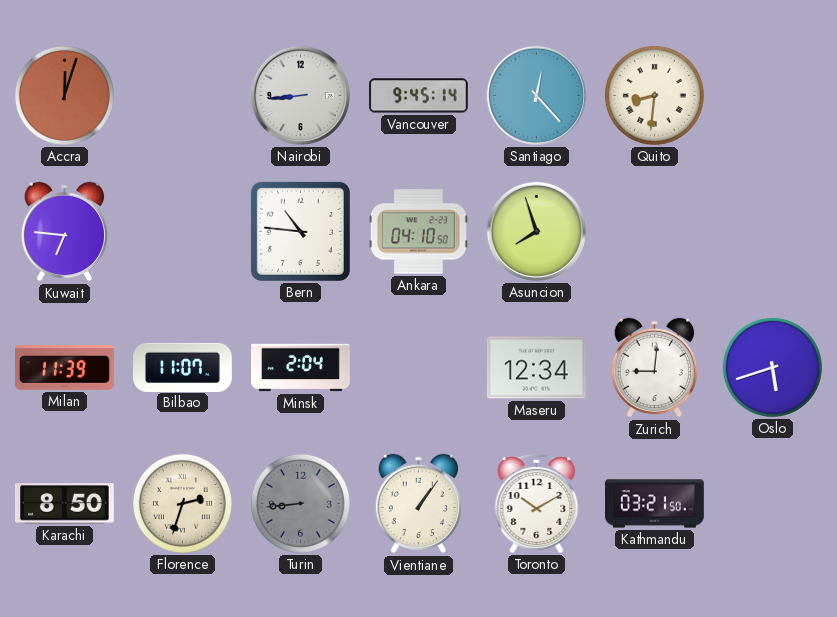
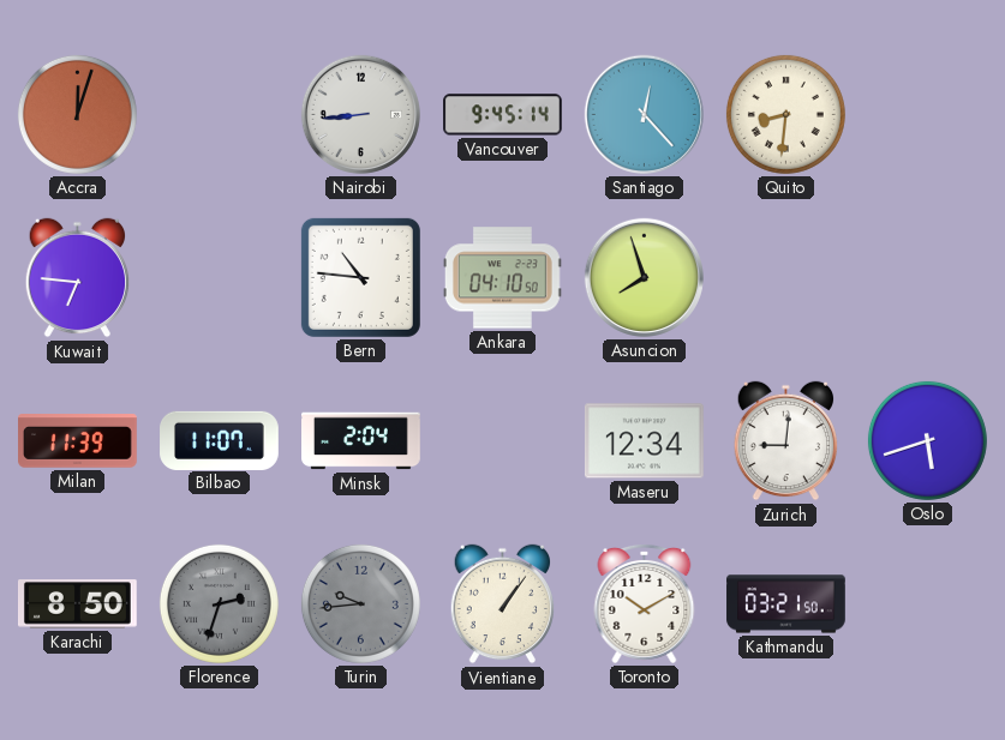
Florence dial: cream -> grey (219, 603)
Turin: 8:44 -> 9:44 (360, 603)
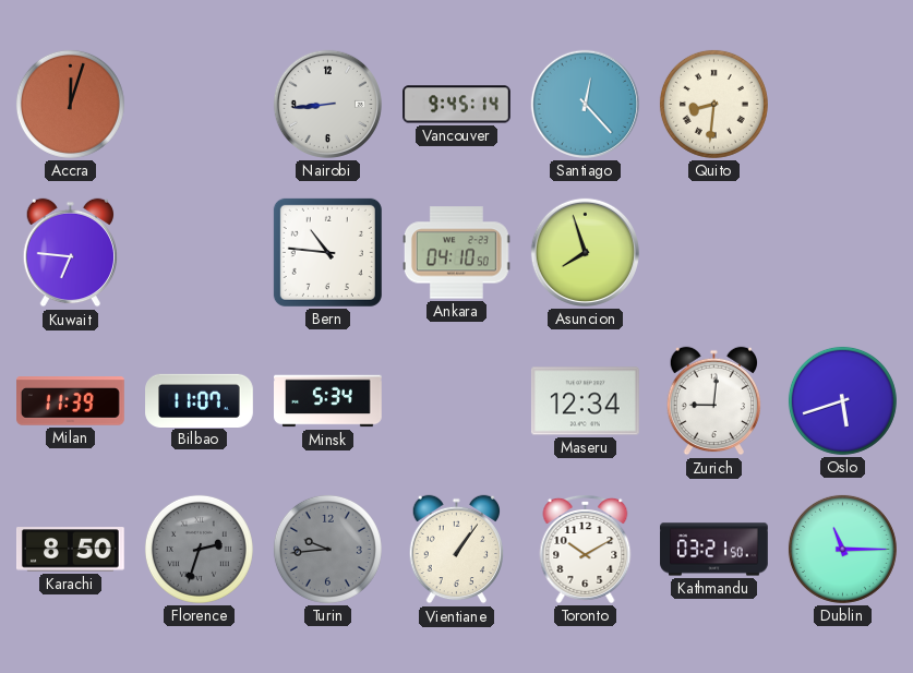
Minsk: 2:04 -> 5:34 (328, 401)
Dublin: none -> 11:15 (842, 549)
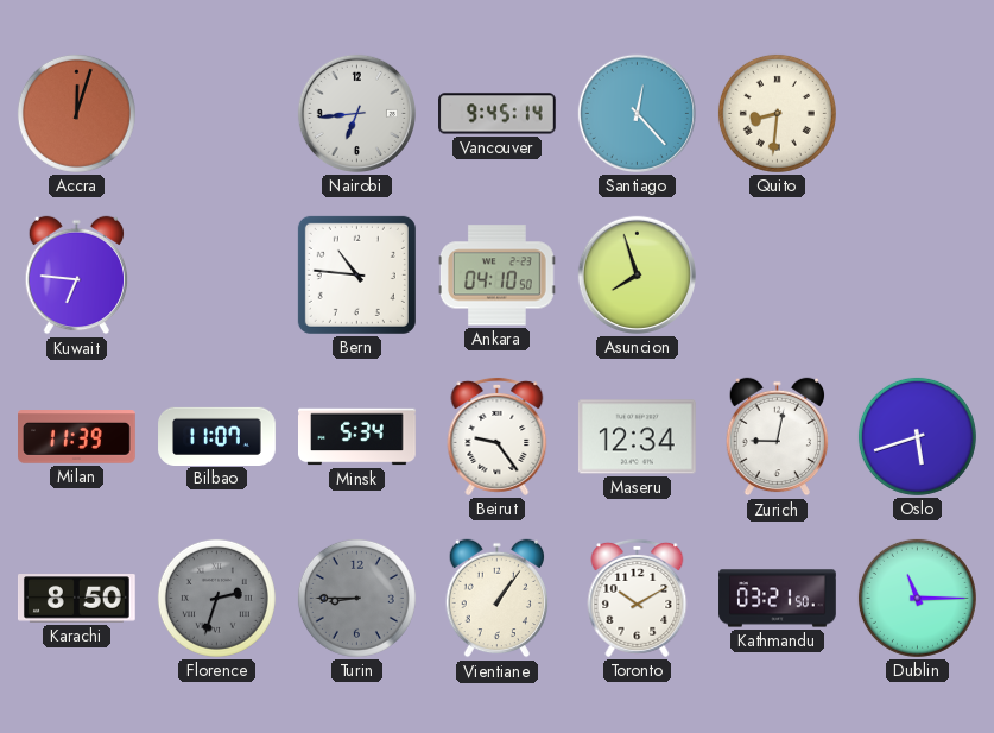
Nairobi: 8:44 -> 6:44 (356, 113)
Beirut: none -> 9:24 (498, 436)
Zurich: 9:01 -> 9:02 (777, 437)
Turin: 9:44 -> 8:45 (356, 598)
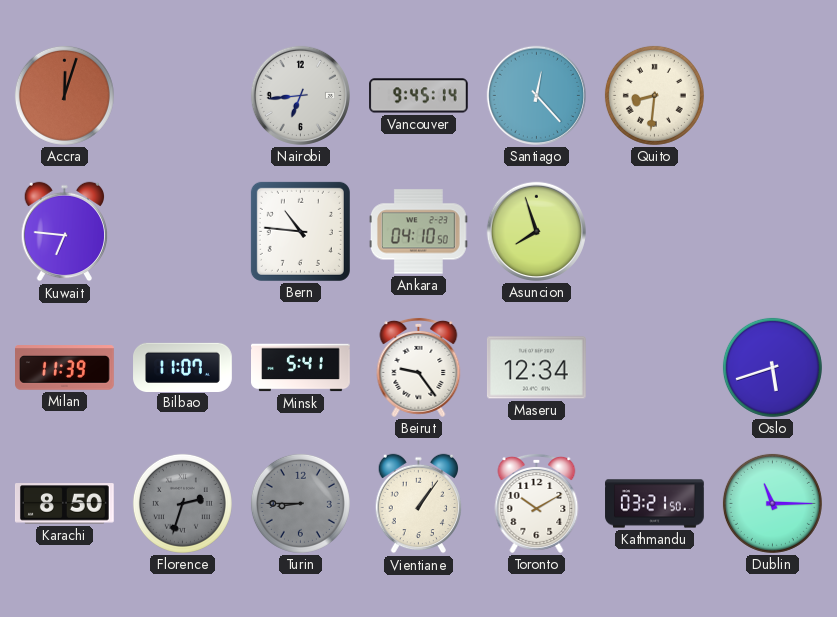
Minsk: 5:34 -> 5:41 (301, 368)
Zurich: 9:02 -> none (777, 437)
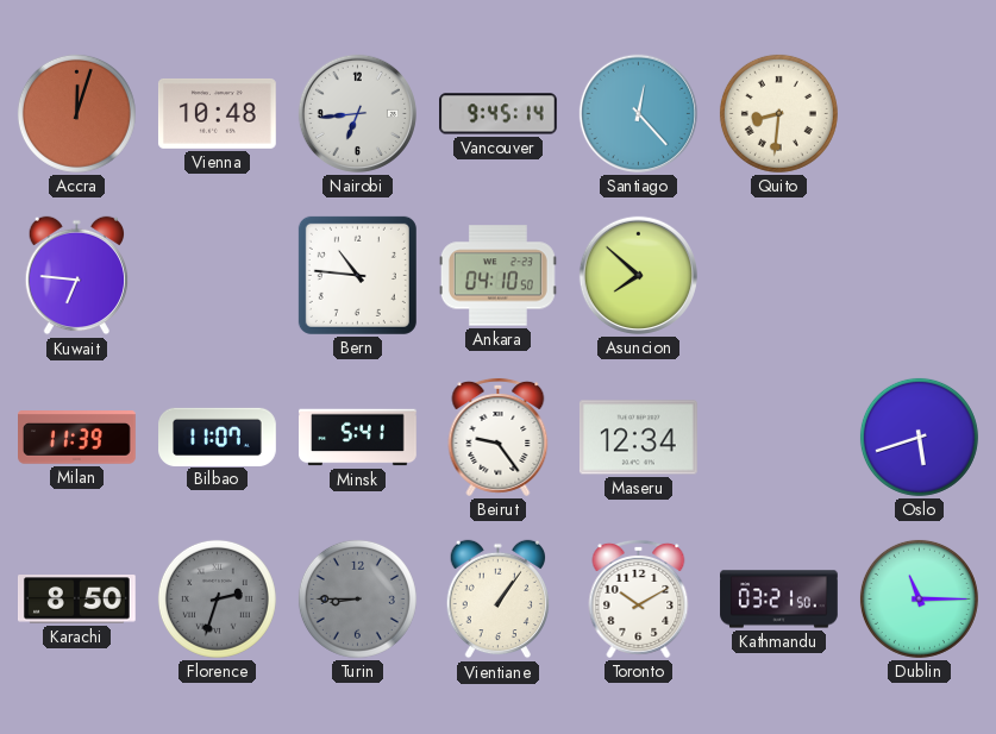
Vienna: none -> 10:48 (217, 113)
Asuncion: 7:57 -> 7:52 (638, 275)
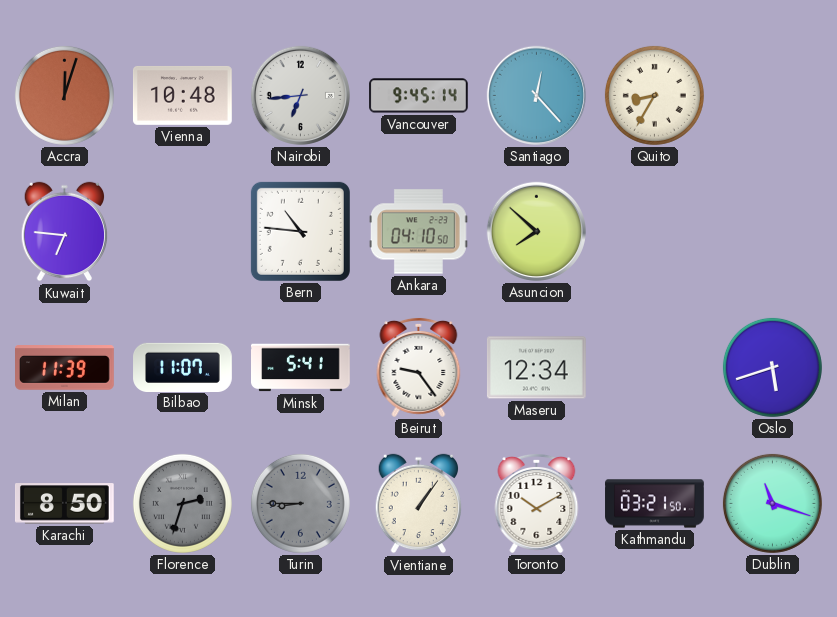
Quito: 8:31 -> 8:35 (654, 95)
Dublin: 11:15 -> 11:18 (772, 503)
